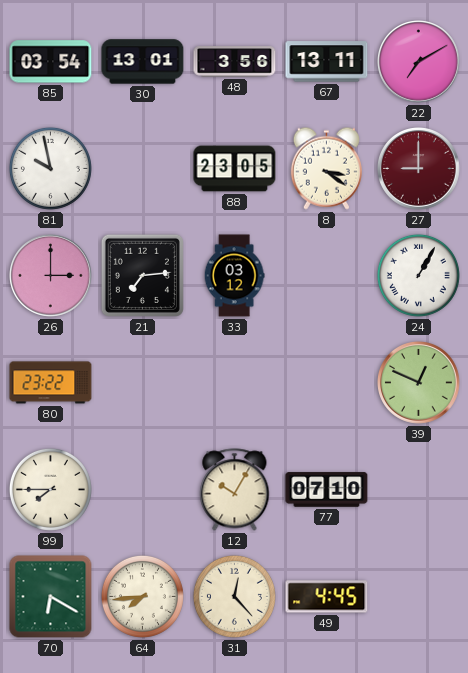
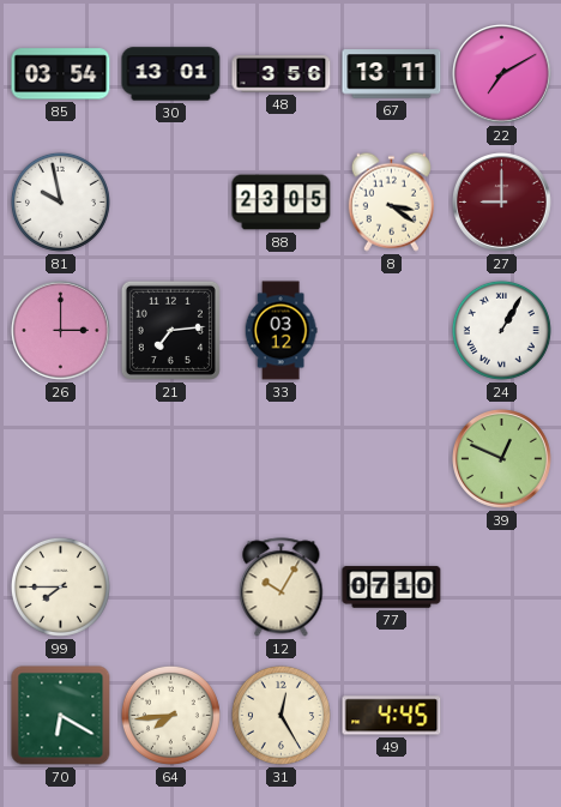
80: 23:22 -> none (51, 383)
31: 12:23 -> 12:25 (280, 715)
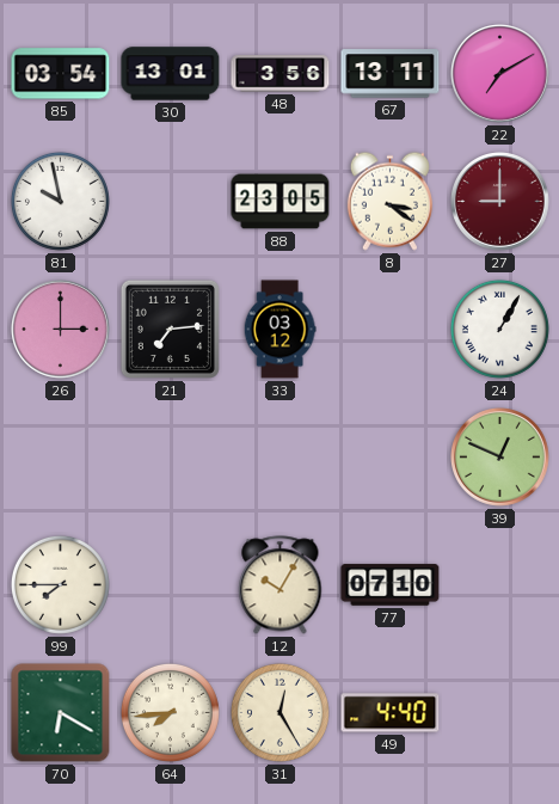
49: 4:45 -> 4:40 (391, 713)
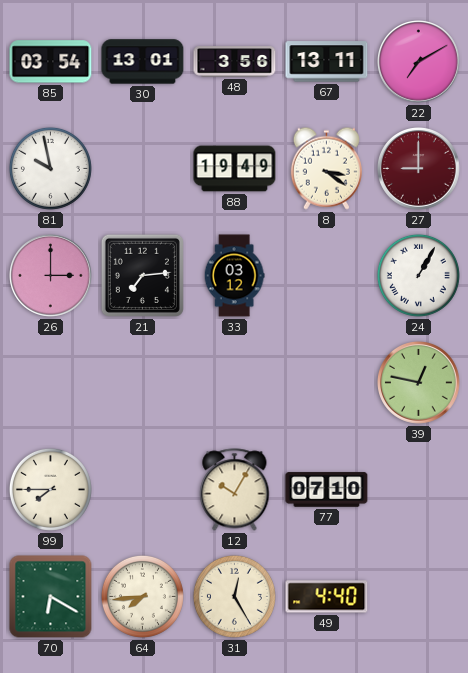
88: 23:05 -> 19:49 (235, 169)
39: 12:49 -> 12:47 (419, 383)
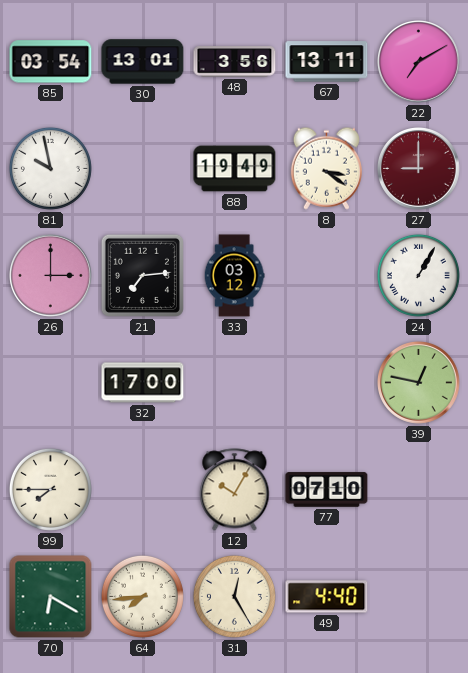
32: none -> 17:00 (143, 383)
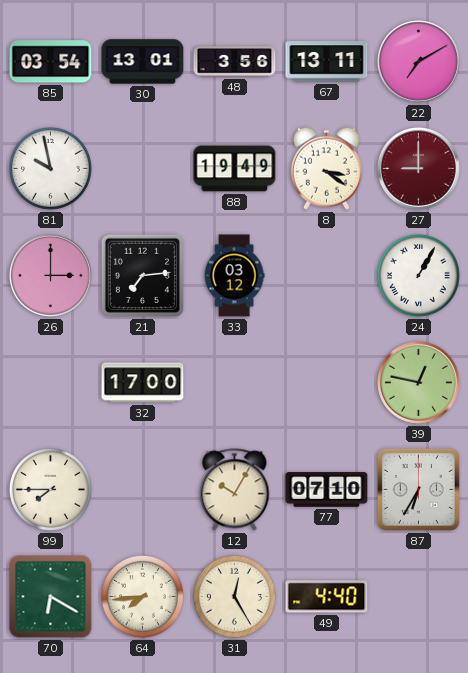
87: none -> 6:35 (418, 489)
